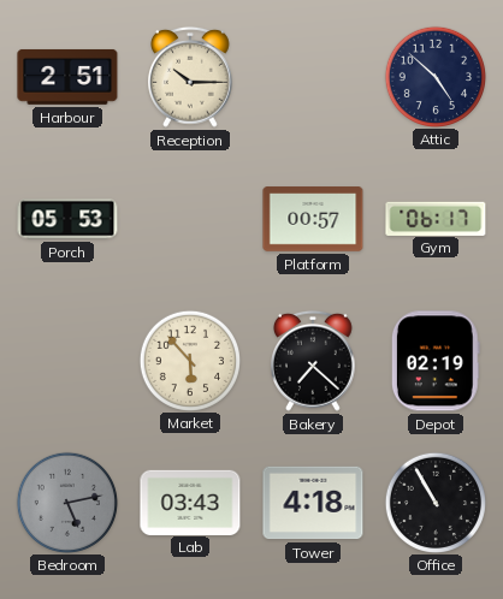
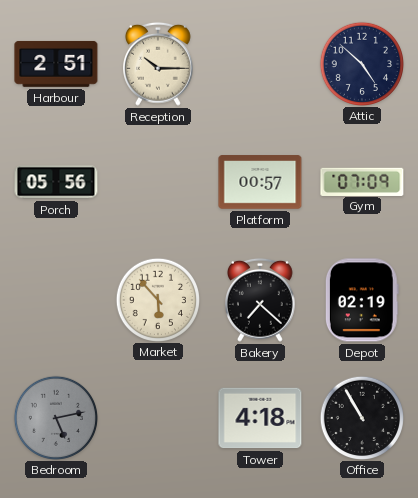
Porch: 05:53 -> 05:56 (56, 182)
Gym: 06:17 -> 07:09 (362, 181)
Lab: 03:43 -> none (190, 502)
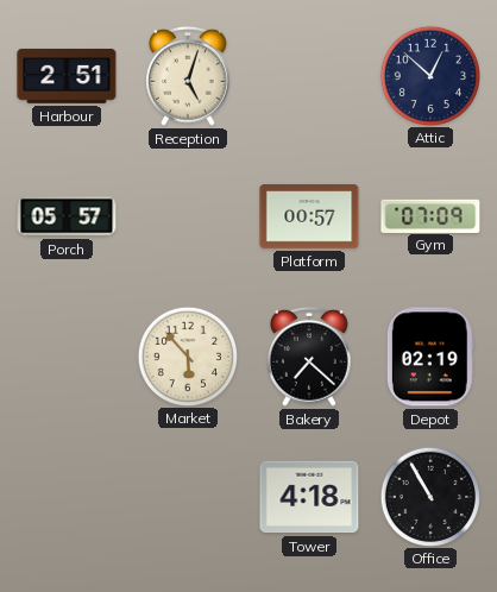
Reception: 10:15 -> 5:03 (189, 76)
Attic: 4:52 -> 12:52 (429, 75)
Porch: 05:56 -> 05:57 (67, 216)
Bedroom: 5:13 -> none (55, 417)
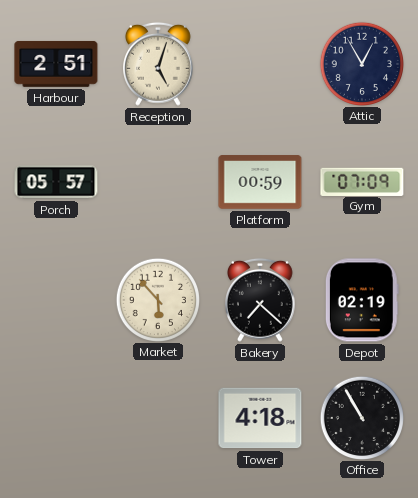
Attic: 12:52 -> 12:55 (361, 63)
Platform: 00:57 -> 00:59 (260, 182)
